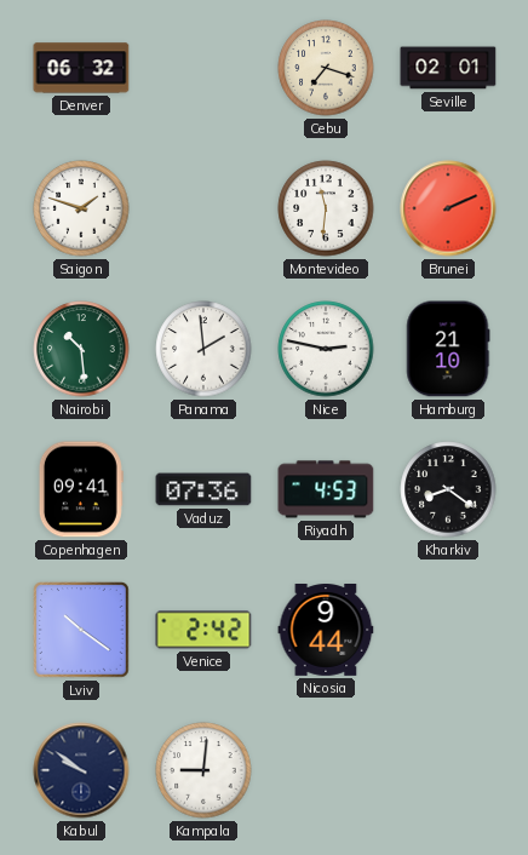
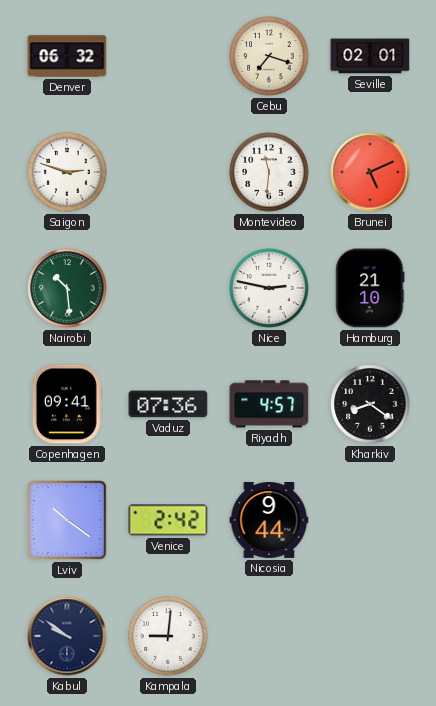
Saigon: 1:48 -> 2:48 (67, 172)
Brunei: 2:11 -> 5:11 (370, 172)
Panama: 1:59 -> none (203, 349)
Riyadh: 4:53 -> 4:57 (269, 404)
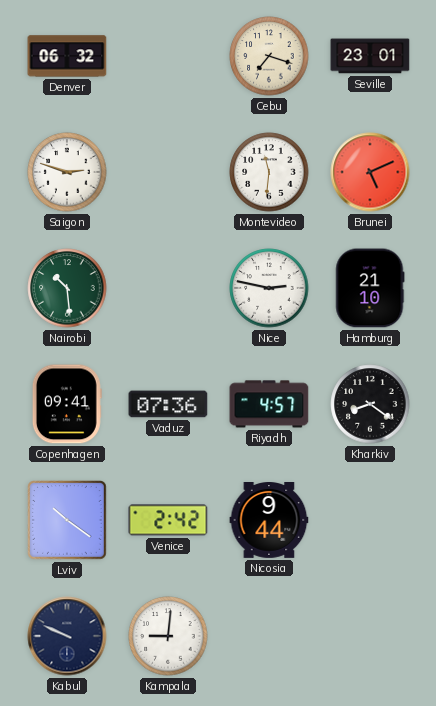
Seville: 02:01 -> 23:01 (370, 56)
Kabul: 9:51 -> 9:49 (67, 636)
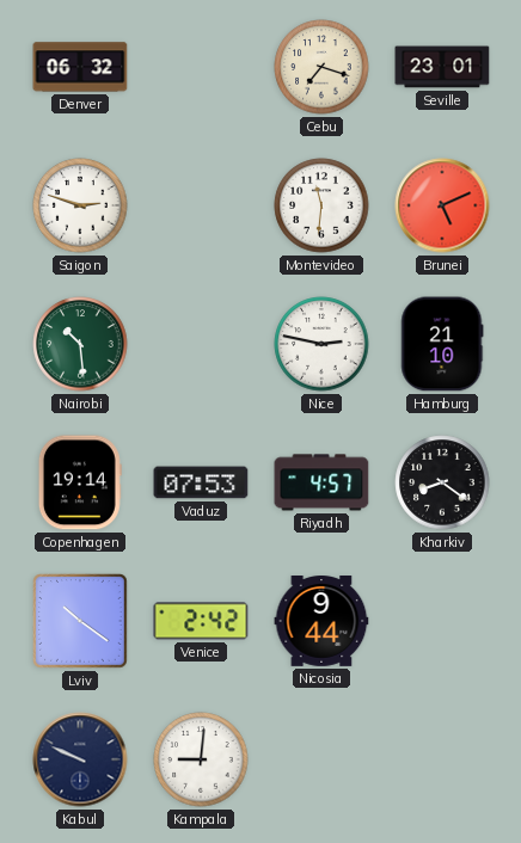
Copenhagen: 09:41 -> 19:14 (80, 482)
Vaduz: 07:36 -> 07:53 (201, 482)
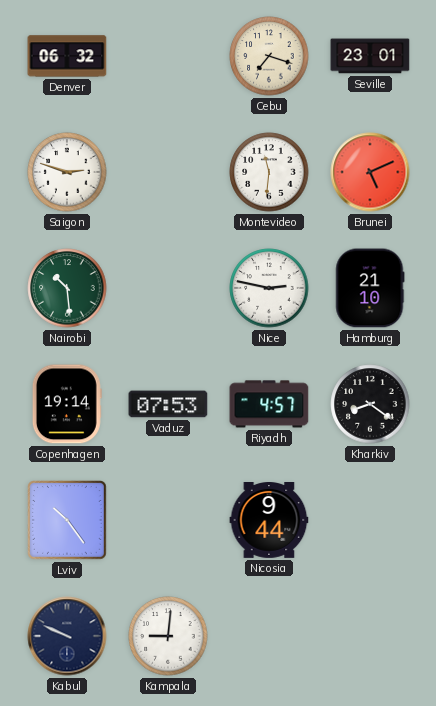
Lviv: 10:21 -> 10:24 (68, 521)
Venice: 2:42 -> none (201, 621)
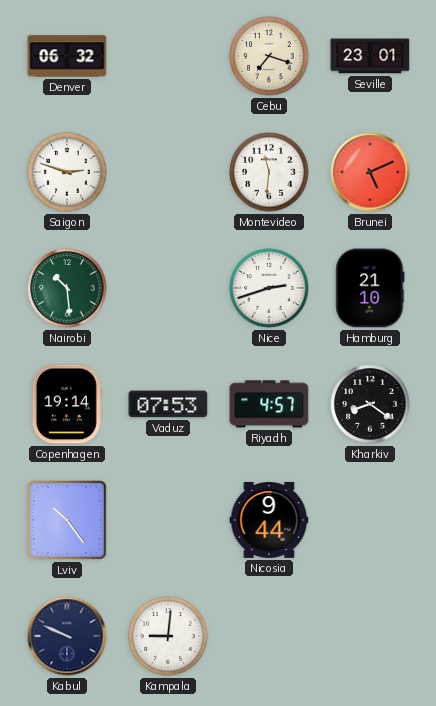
Nice: 2:47 -> 2:42 (269, 288)
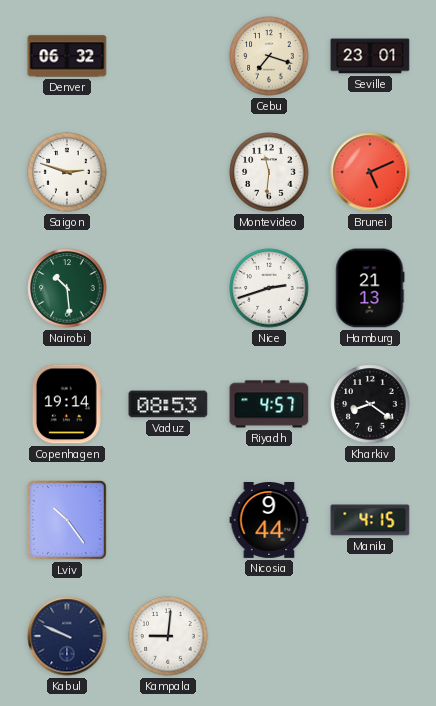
Hamburg: 21:10 -> 21:13 (370, 288)
Vaduz: 07:53 -> 08:53 (168, 404)
Manila: none -> 4:15 (370, 520)
